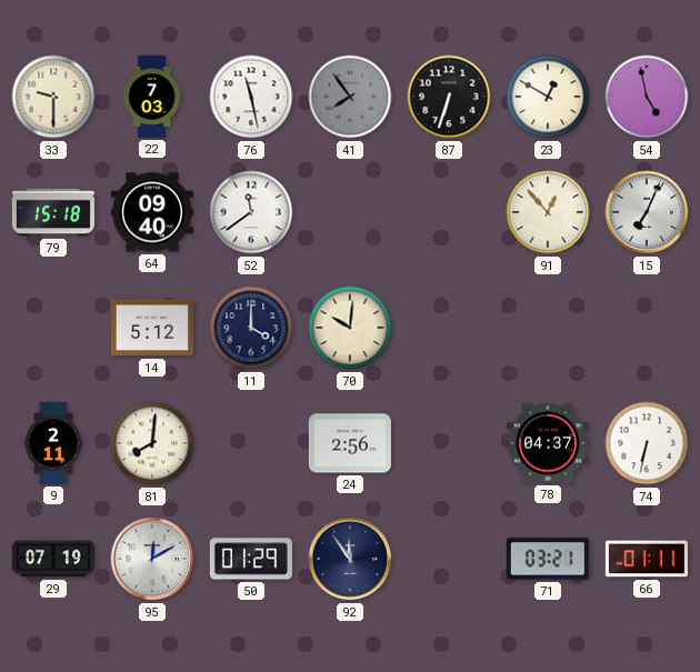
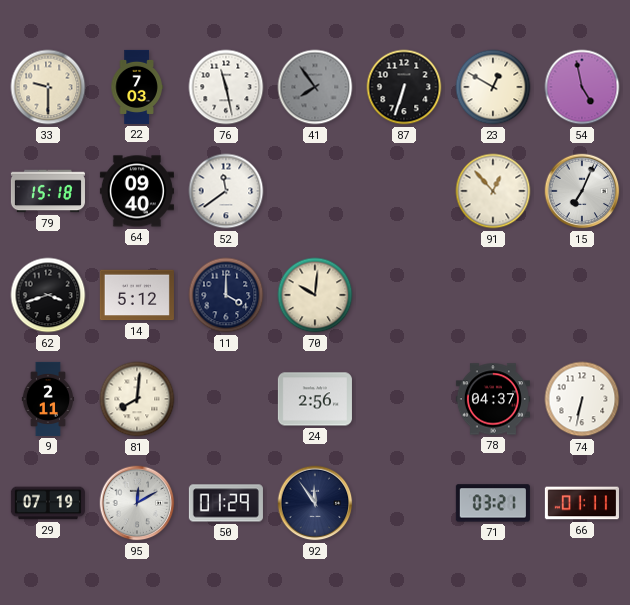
62: none -> 3:42 (48, 295)
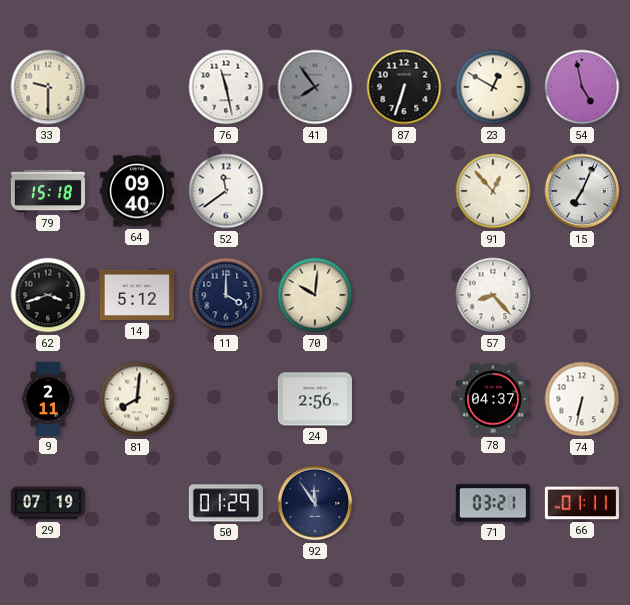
22: 7:03 -> none (137, 87)
57: none -> 8:23 (493, 295)
95: 12:10 -> none (137, 503)
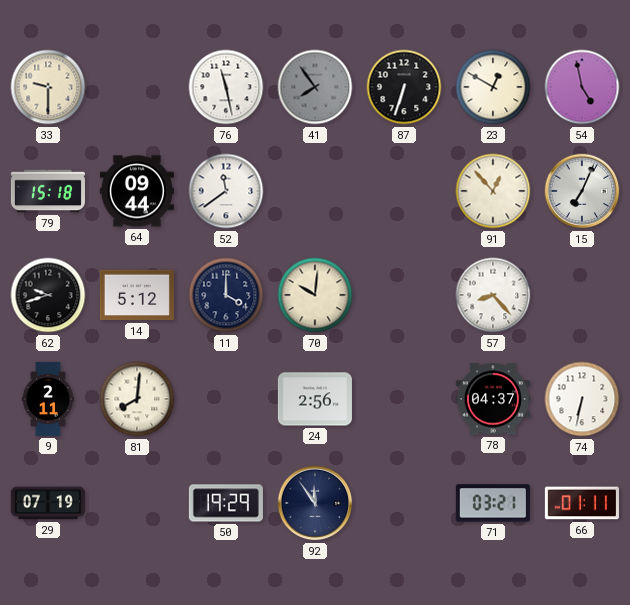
64: 09:40 -> 09:44 (137, 191)
62: 3:42 -> 9:42 (48, 295)
50: 01:29 -> 19:29 (226, 503)
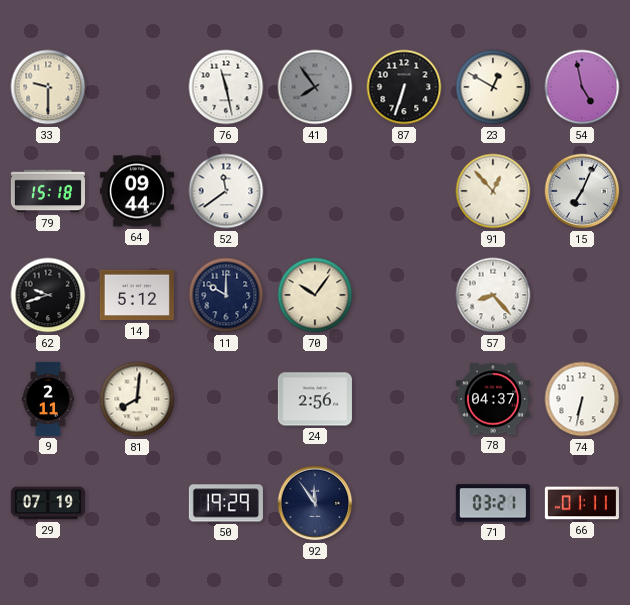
11: 4:00 -> 10:00 (226, 295)
70: 10:01 -> 10:06 (315, 295)
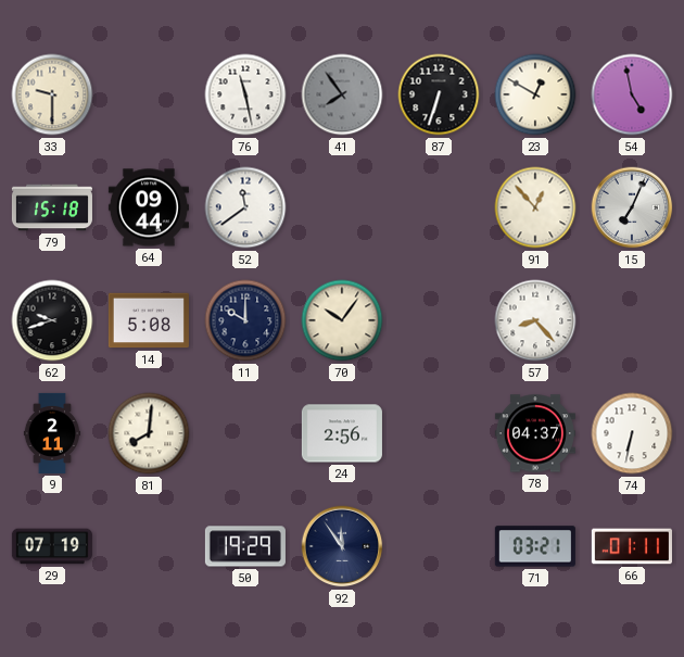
14: 5:12 -> 5:08 (149, 320)
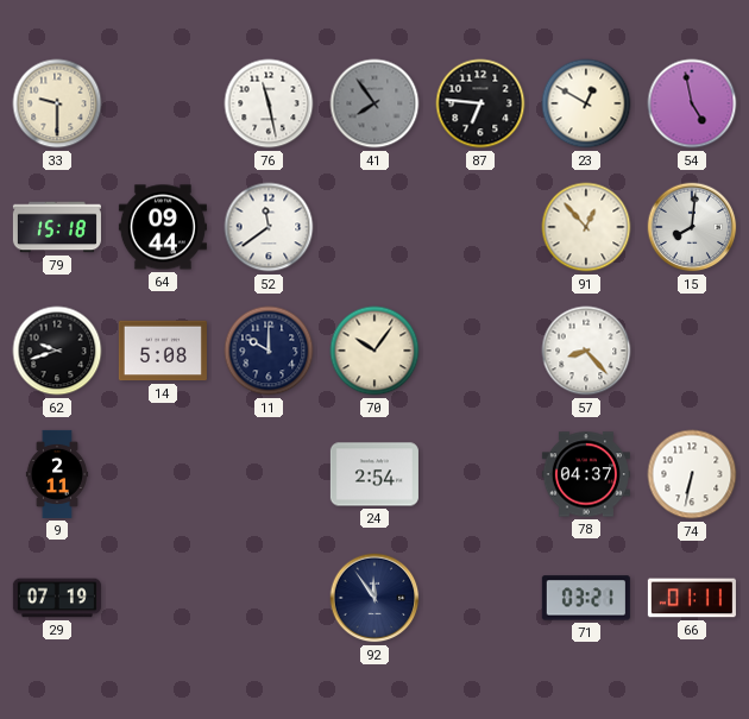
87: 6:33 -> 6:46 (480, 103)
15: 7:04 -> 8:01 (692, 227)
81: 8:01 -> none (149, 433)
24: 2:56 -> 2:54 (374, 474)
50: 19:29 -> none (245, 546)
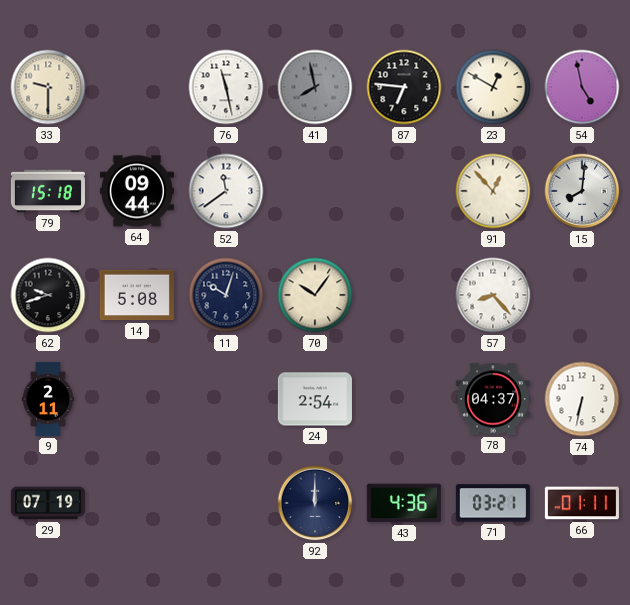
41: 7:54 -> 7:58 (315, 87)
11: 10:00 -> 10:03 (226, 295)
92: 11:54 -> 12:00 (315, 503)
43: none -> 4:36 (404, 503)
